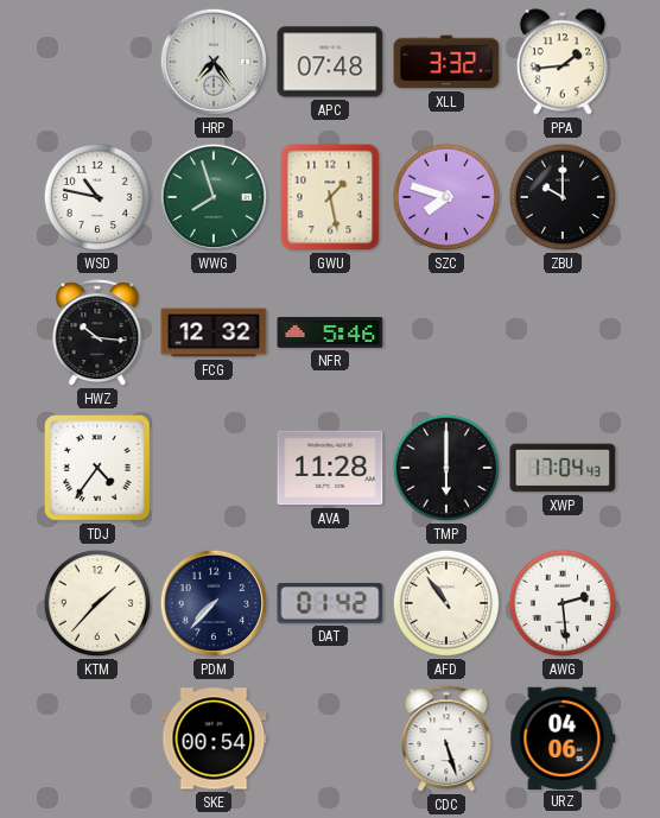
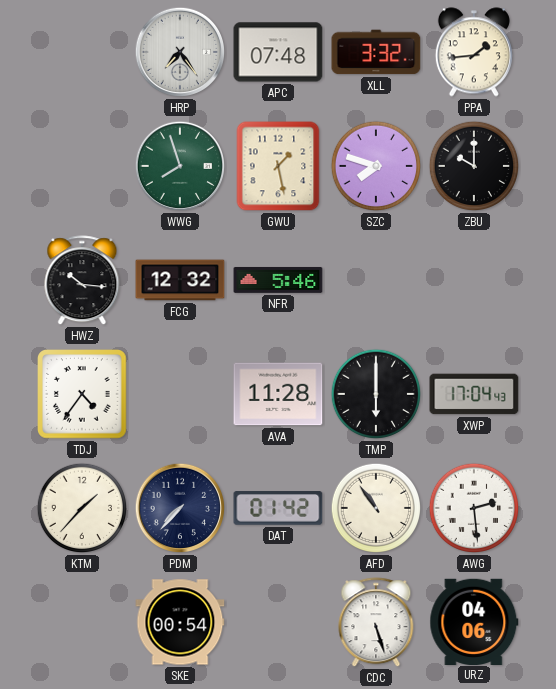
WSD: 10:47 -> none (97, 197)
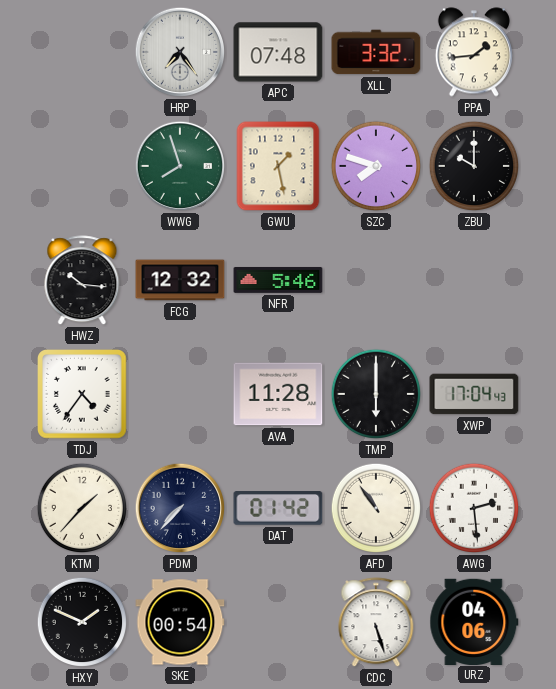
HXY: none -> 1:49 (82, 622)
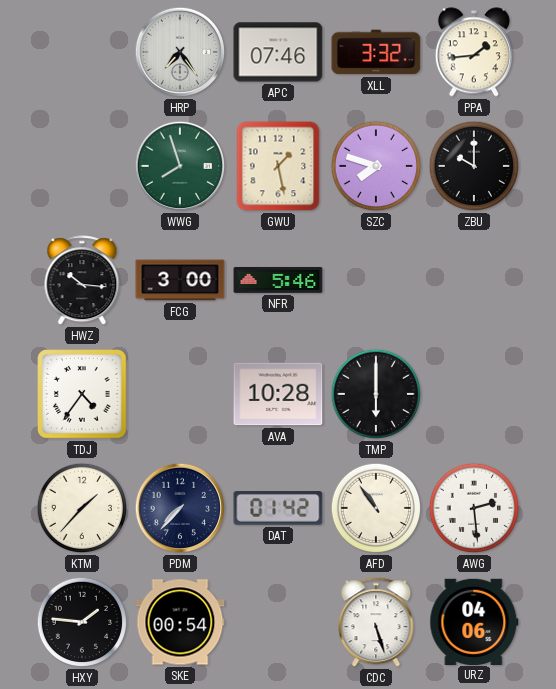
APC: 07:48 -> 07:46 (278, 52)
FCG: 12:32 -> 3:00 (180, 280)
AVA: 11:28 -> 10:28 (278, 394)
XWP: 17:04 -> none (474, 394)
HXY: 1:49 -> 1:46 (82, 622)
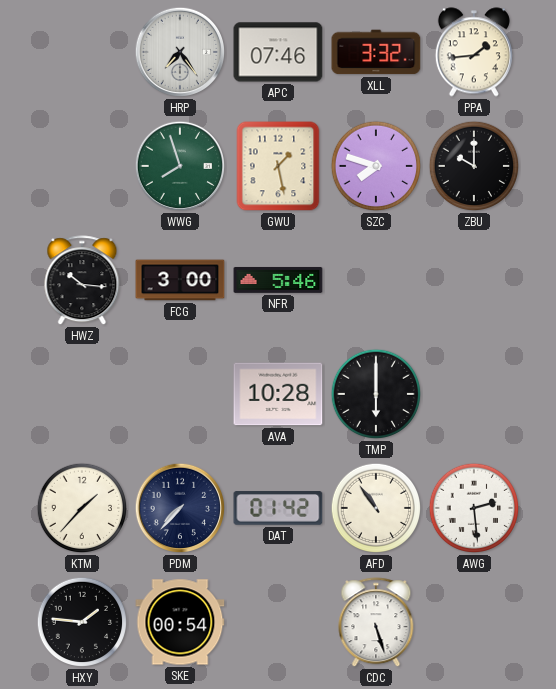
TDJ: 4:36 -> none (83, 395)
URZ: 04:06 -> none (474, 621)
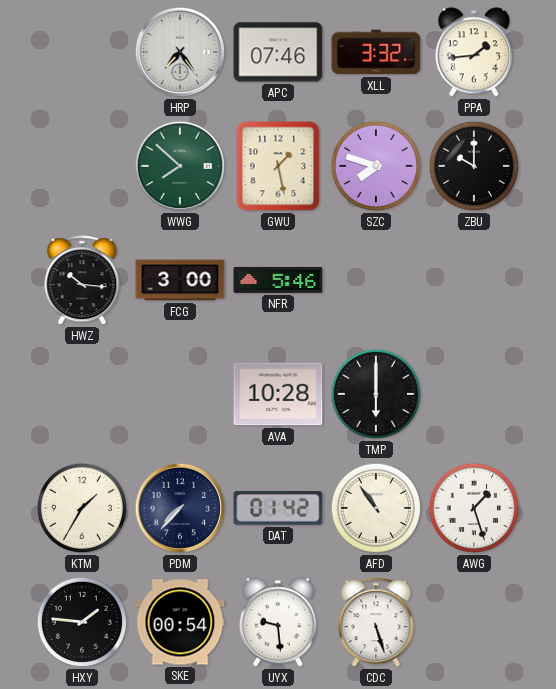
WWG: 7:57 -> 7:52 (180, 166)
KTM: 1:37 -> 1:35 (82, 508)
AWG: 2:29 -> 1:27 (474, 508)
UYX: none -> 9:29 (278, 622)
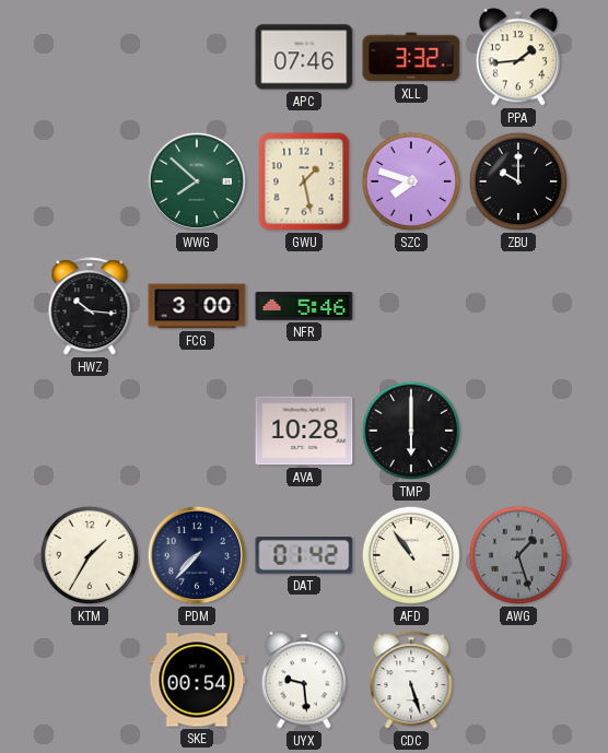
HRP: 7:24 -> none (180, 52)
AWG dial: white -> grey (518, 555)
HXY: 1:46 -> none (82, 622)
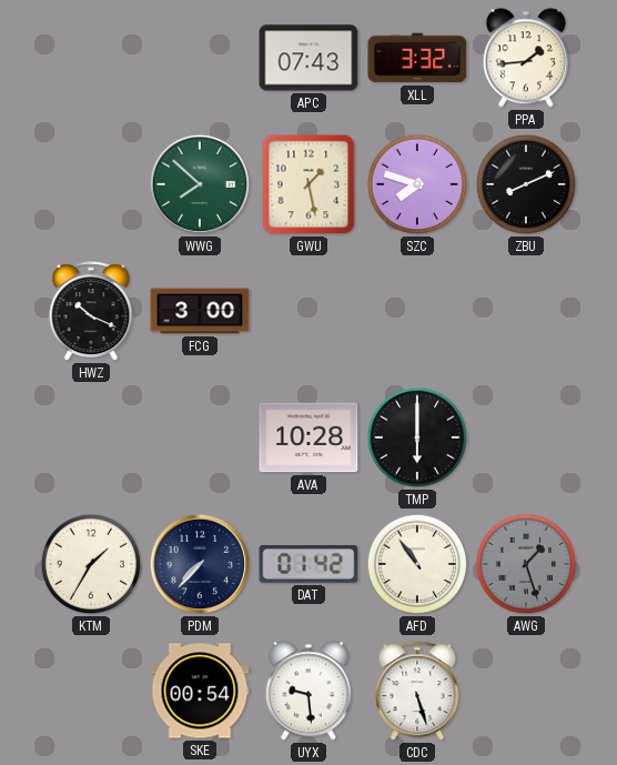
APC: 07:46 -> 07:43 (308, 58)
ZBU: 10:00 -> 8:11 (526, 184)
HWZ: 10:16 -> 10:19 (91, 312)
NFR: 5:46 -> none (304, 306)
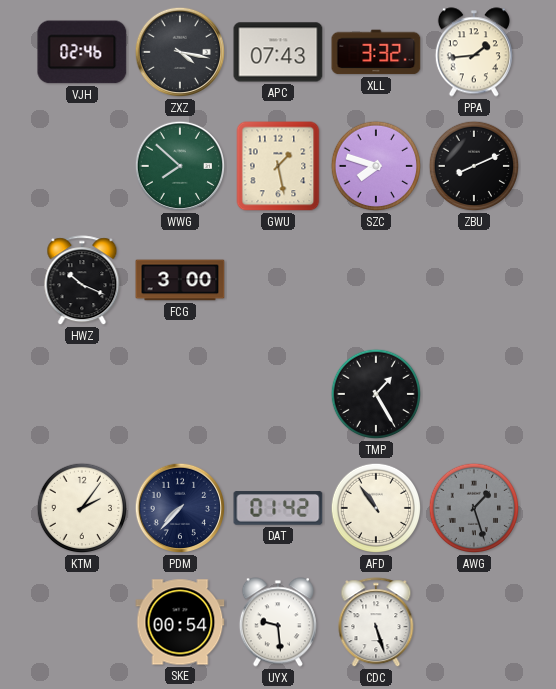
VJH: none -> 02:46 (82, 52)
ZXZ: none -> 4:17 (180, 52)
AVA: 10:28 -> none (308, 437)
TMP: 6:00 -> 1:25 (376, 394)
KTM: 1:35 -> 2:06 (82, 508)
